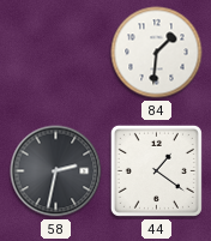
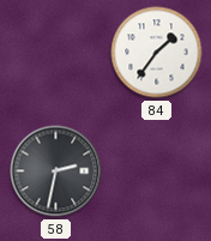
84: 1:31 -> 1:36 (157, 53)
44: 1:21 -> none (156, 170)
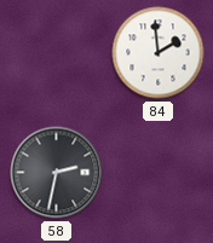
84: 1:36 -> 1:59 (159, 53)
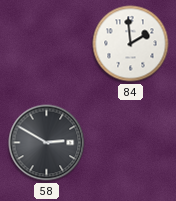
58: 2:32 -> 2:50 (47, 143)
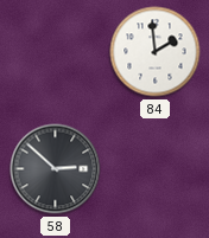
58: 2:50 -> 2:52 (56, 169)
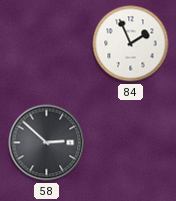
84: 1:59 -> 1:56 (131, 44)
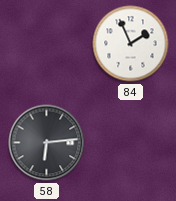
58: 2:52 -> 6:14 (47, 143)
